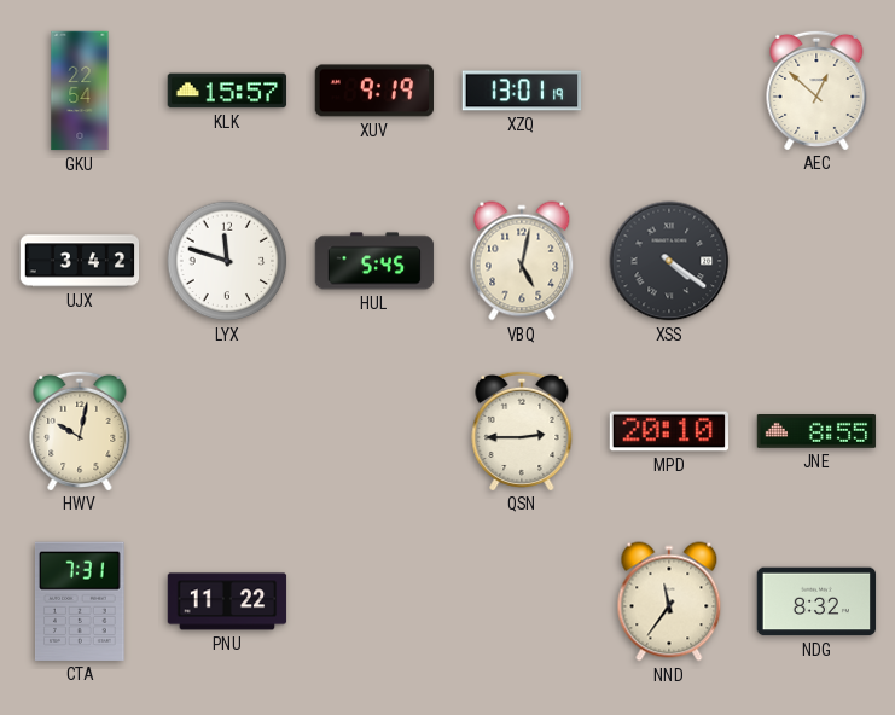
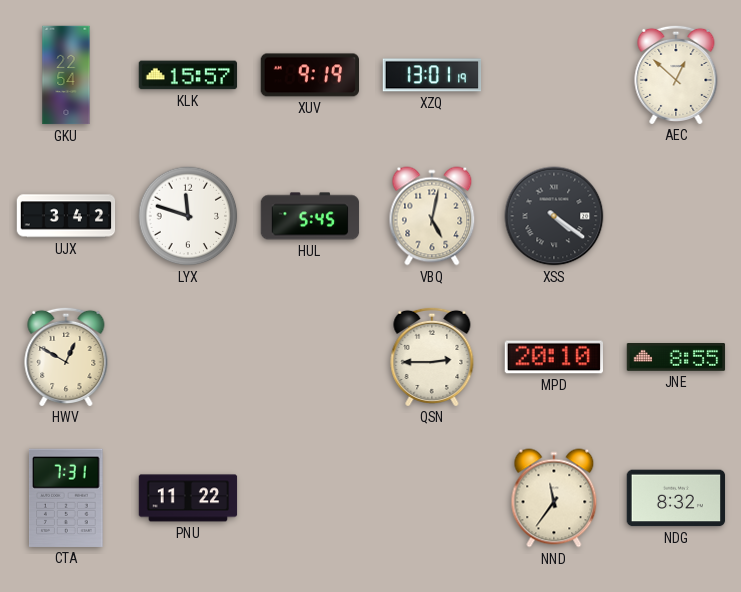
HWV: 10:02 -> 12:50 (66, 356)
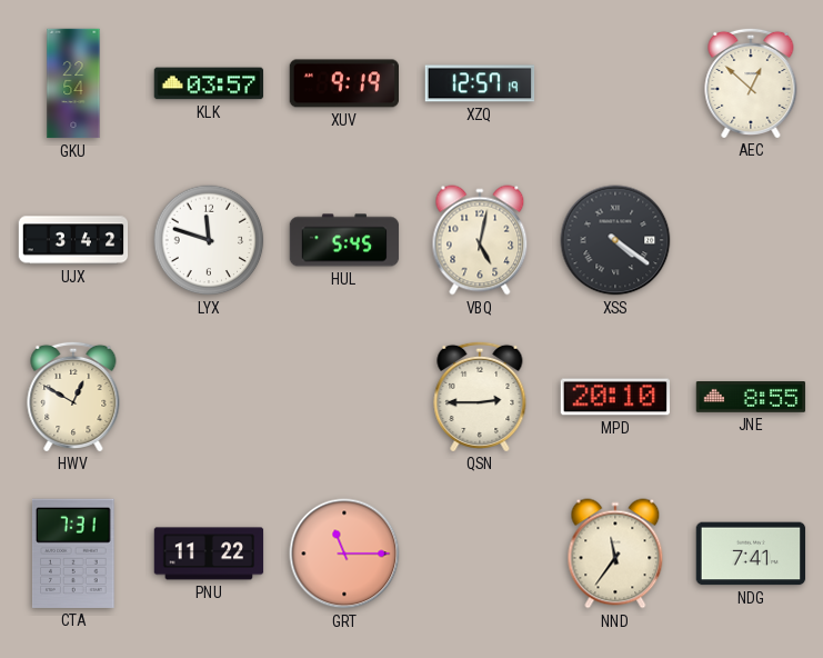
KLK: 15:57 -> 03:57 (209, 83)
XZQ: 13:01 -> 12:57 (480, 83)
GRT: none -> 11:15 (344, 554)
NDG: 8:32 -> 7:41 (751, 554)
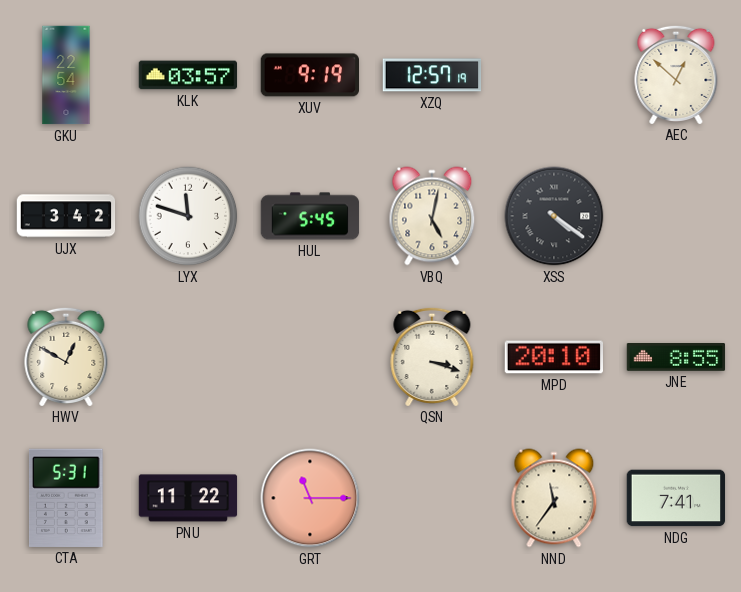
QSN: 2:45 -> 3:18 (432, 356)
CTA: 7:31 -> 5:31 (67, 498)
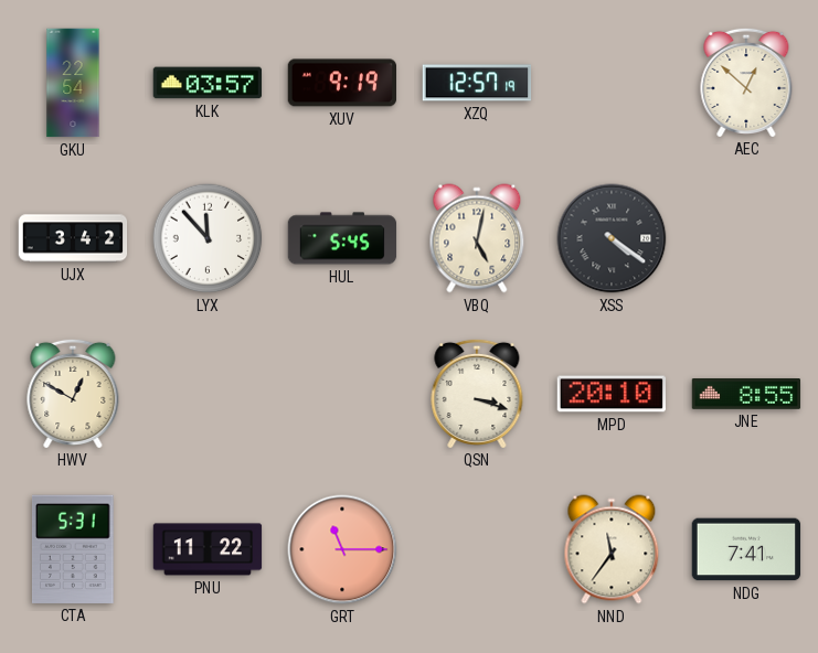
LYX: 11:48 -> 11:53 (208, 238)
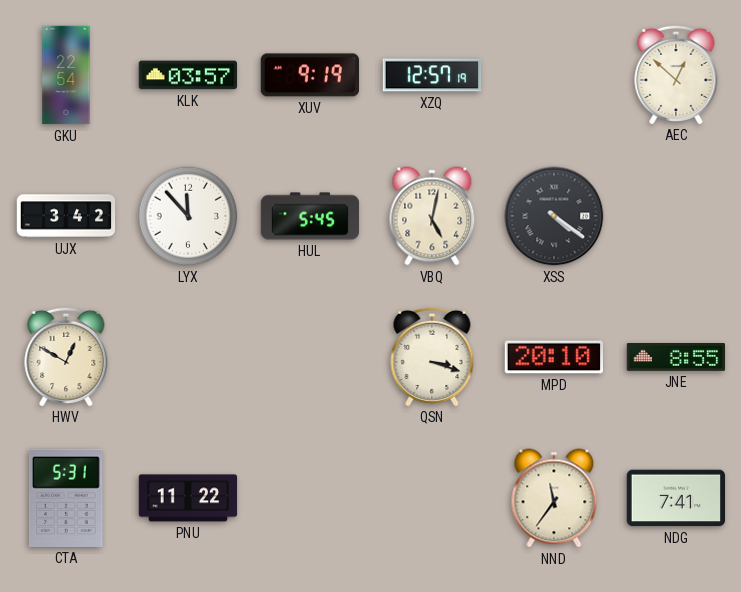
GRT: 11:15 -> none (342, 549)
